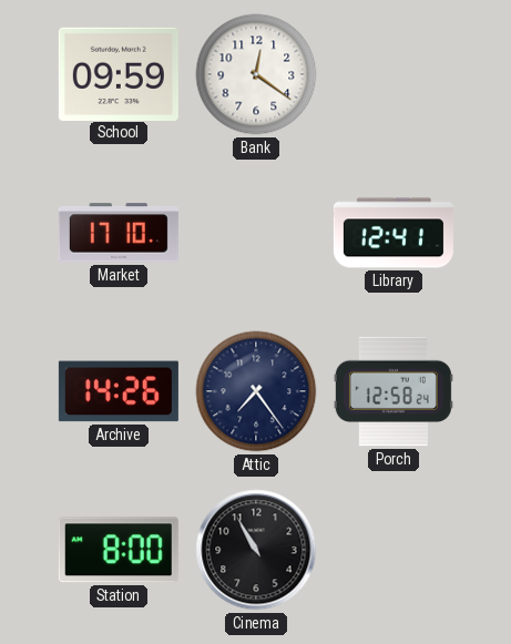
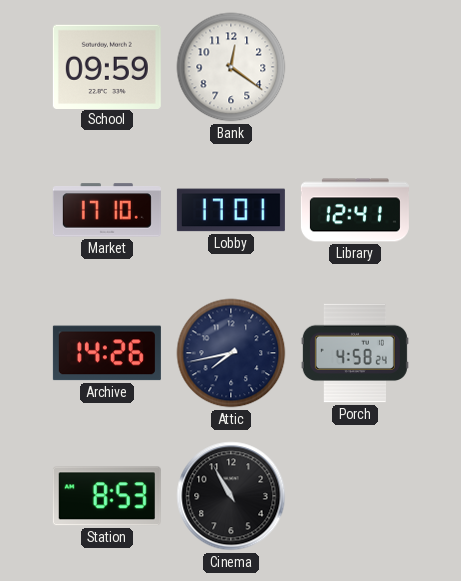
Lobby: none -> 17:01 (231, 210)
Attic: 7:24 -> 7:43 (231, 353)
Porch: 12:58 -> 4:58 (355, 353)
Station: 8:00 -> 8:53 (107, 496)
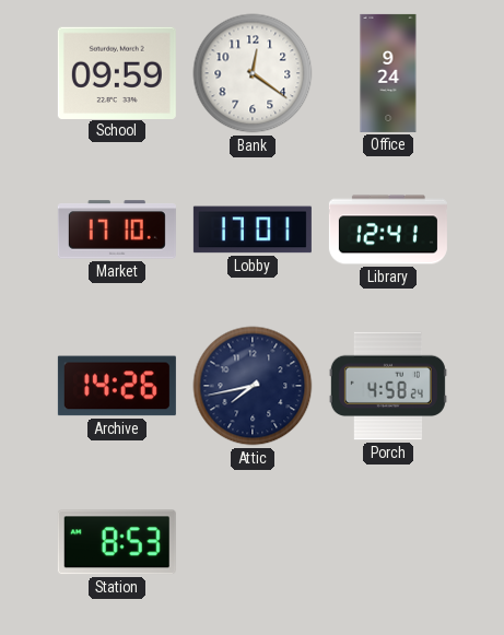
Office: none -> 9:24 (388, 73)
Cinema: 10:55 -> none (231, 496)
